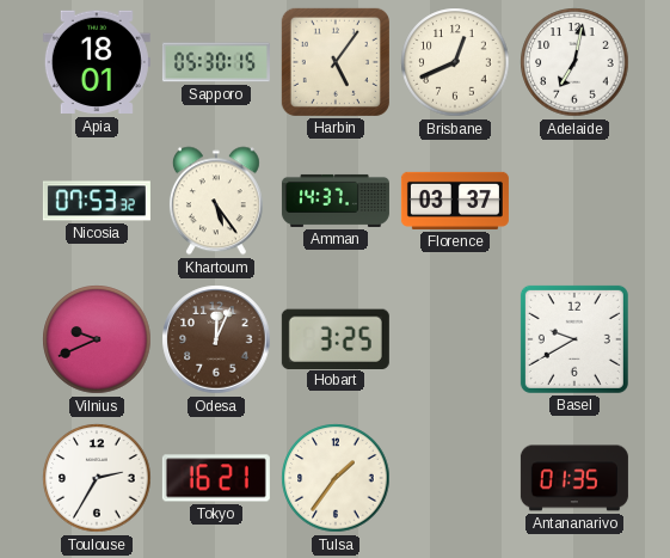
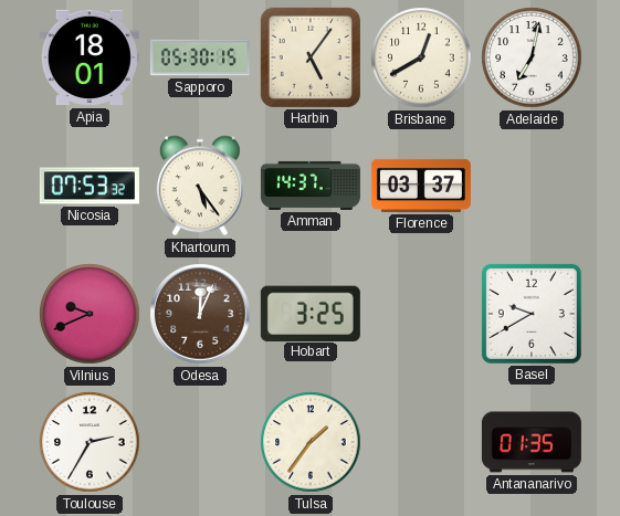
Brisbane: 12:41 -> 12:40 (421, 57)
Tokyo: 16:21 -> none (216, 478)
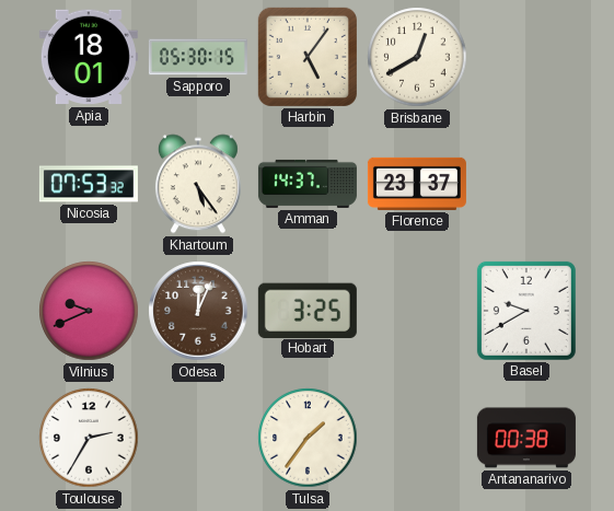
Adelaide: 7:02 -> none (532, 57)
Florence: 03:37 -> 23:37 (417, 184)
Antananarivo: 01:35 -> 00:38 (526, 438)
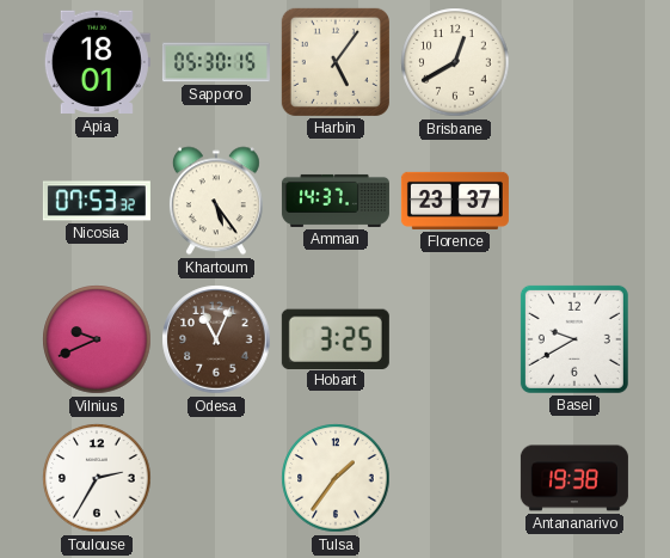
Odesa: 12:04 -> 11:04 (216, 339)
Antananarivo: 00:38 -> 19:38 (574, 478)
